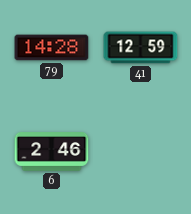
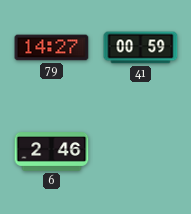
79: 14:28 -> 14:27 (52, 48)
41: 12:59 -> 00:59 (141, 48)
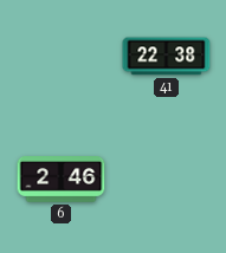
79: 14:27 -> none (52, 48)
41: 00:59 -> 22:38 (167, 57)
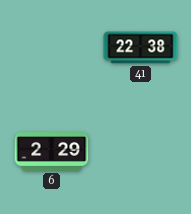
6: 2:46 -> 2:29 (52, 152)
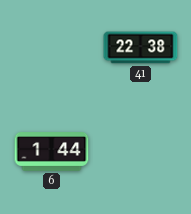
6: 2:29 -> 1:44 (52, 152)
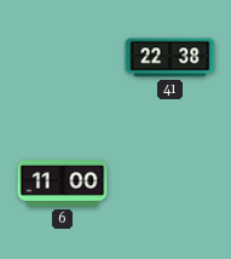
6: 1:44 -> 11:00 (63, 184)
